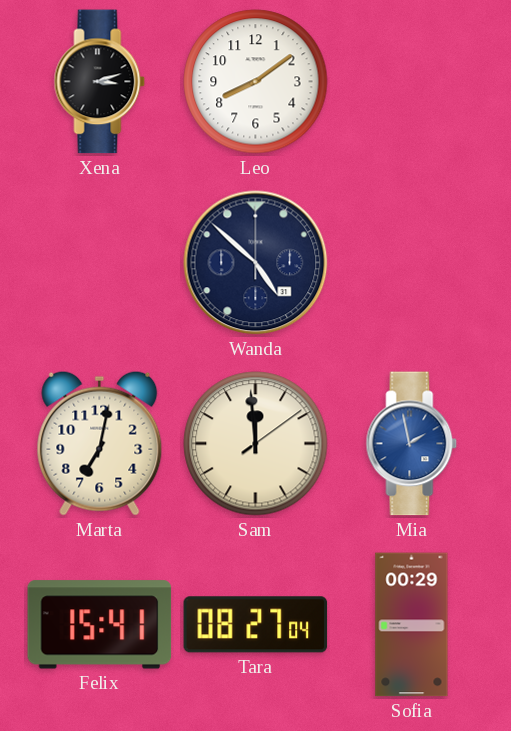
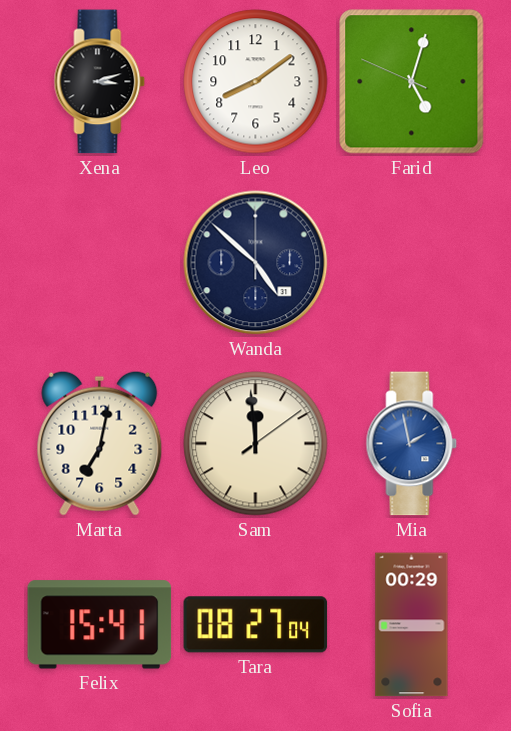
Farid: none -> 5:02 (412, 82)
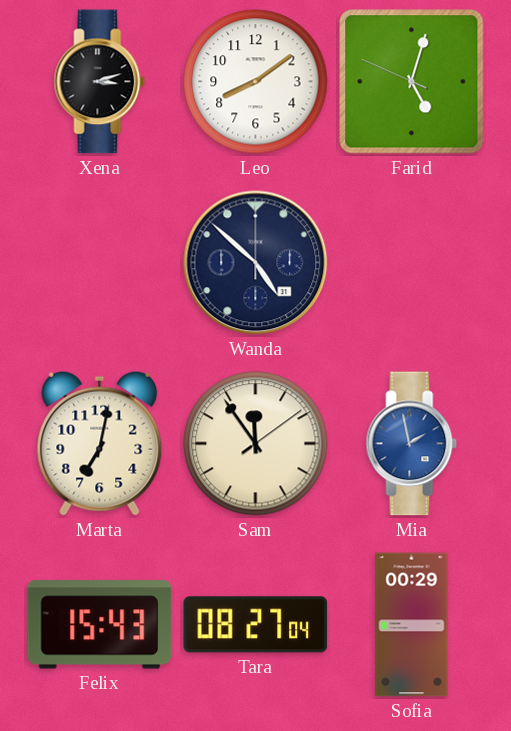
Sam: 11:59 -> 11:54 (256, 444)
Felix: 15:41 -> 15:43 (100, 625)
